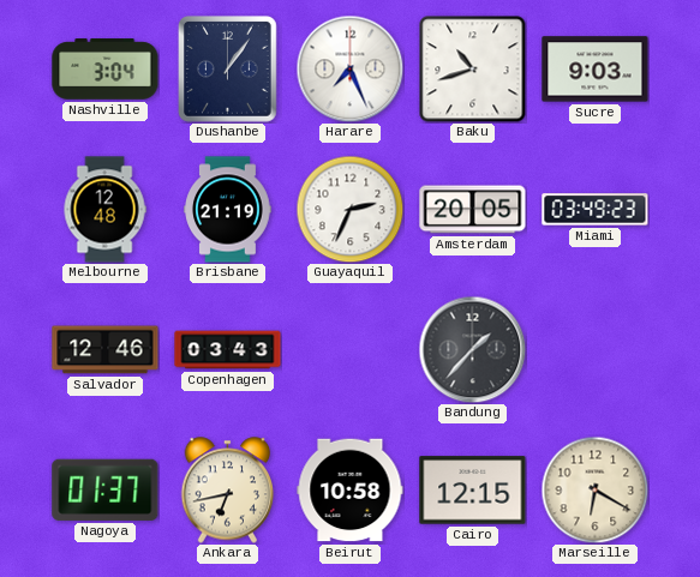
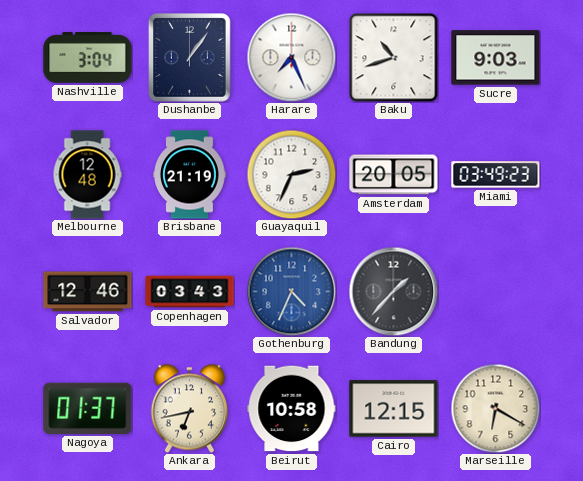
Gothenburg: none -> 4:34 (291, 291)
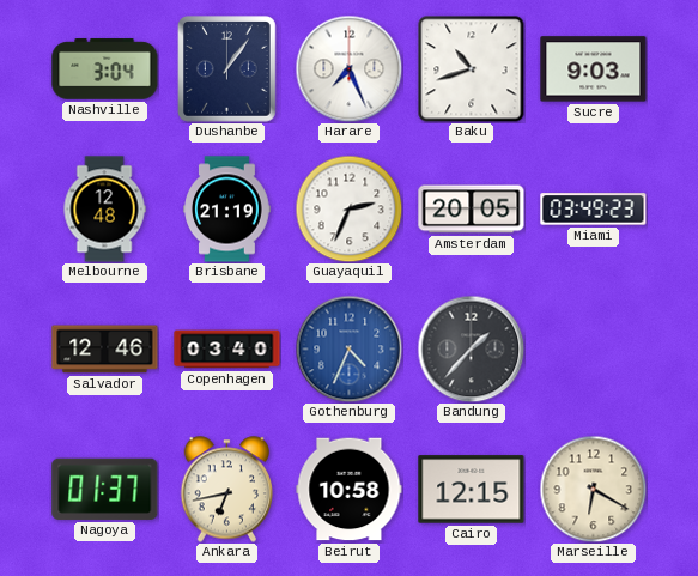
Copenhagen: 03:43 -> 03:40 (227, 350)
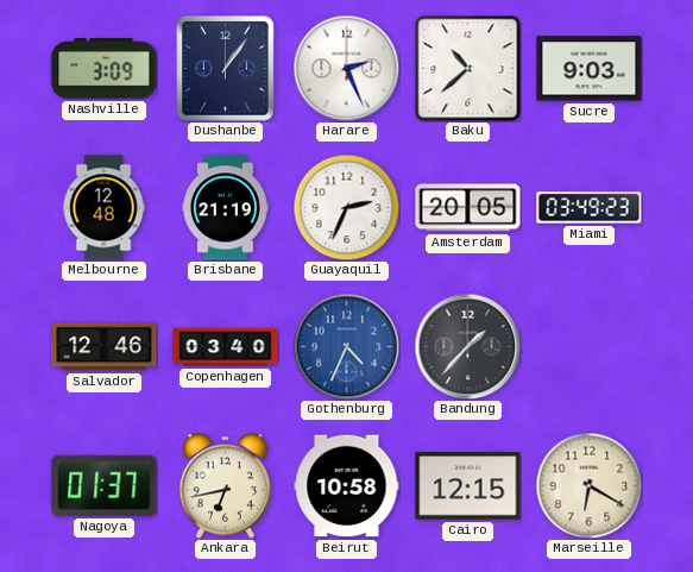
Nashville: 3:04 -> 3:09 (105, 69)
Harare: 7:26 -> 2:26 (346, 68)
Baku: 10:42 -> 10:38 (467, 68)
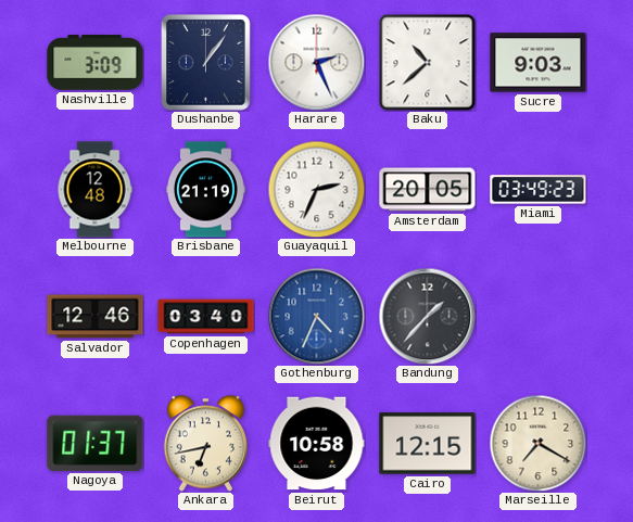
Marseille: 6:20 -> 7:20 (537, 443)
